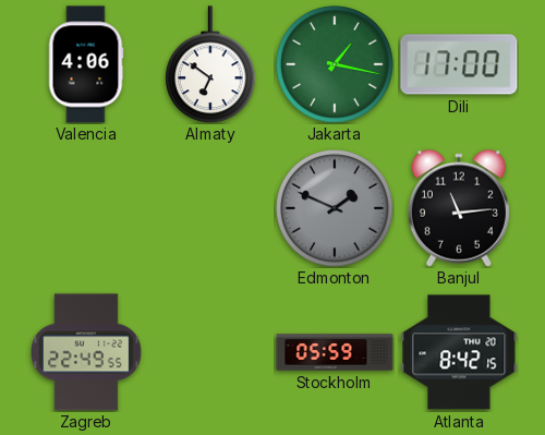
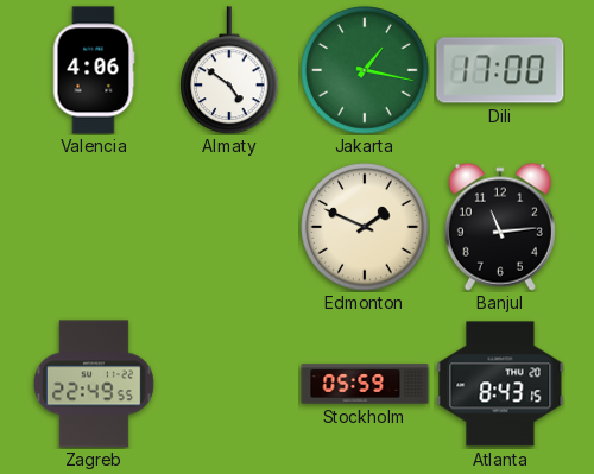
Almaty: 6:51 -> 4:51 (229, 70)
Edmonton dial: grey -> cream (365, 227)
Atlanta: 8:42 -> 8:43 (500, 384)
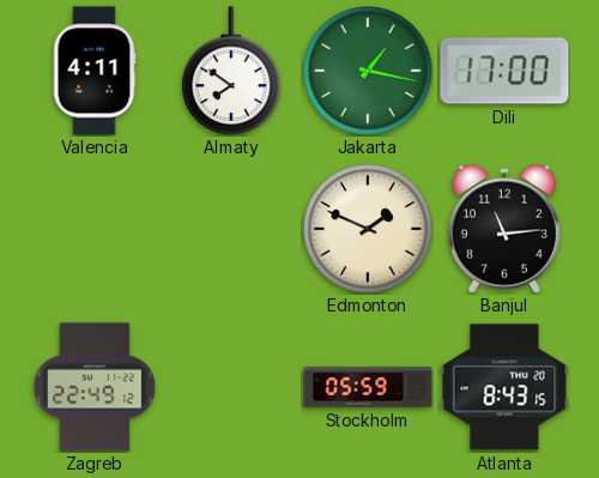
Valencia: 4:06 -> 4:11 (95, 71)
Almaty: 4:51 -> 7:51 (231, 71)
Zagreb: 22:49:55 -> 22:49:12 (96, 387)
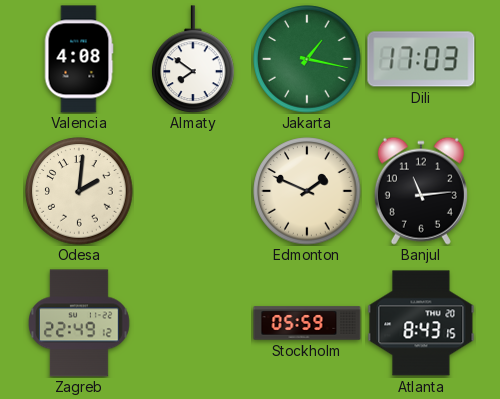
Valencia: 4:11 -> 4:08 (79, 59)
Dili: 17:00 -> 17:03 (421, 59)
Odesa: none -> 2:01 (79, 191)
